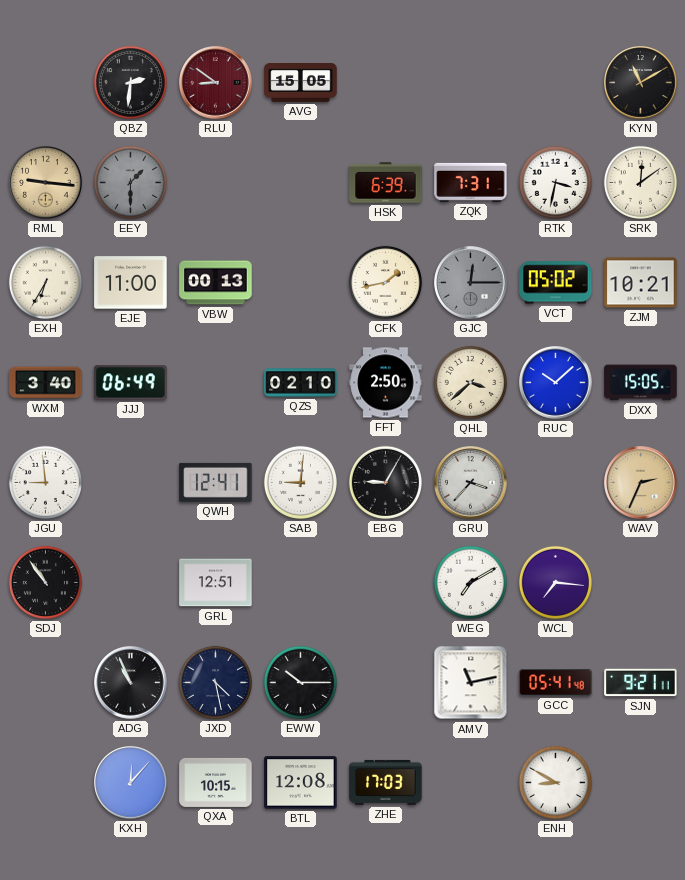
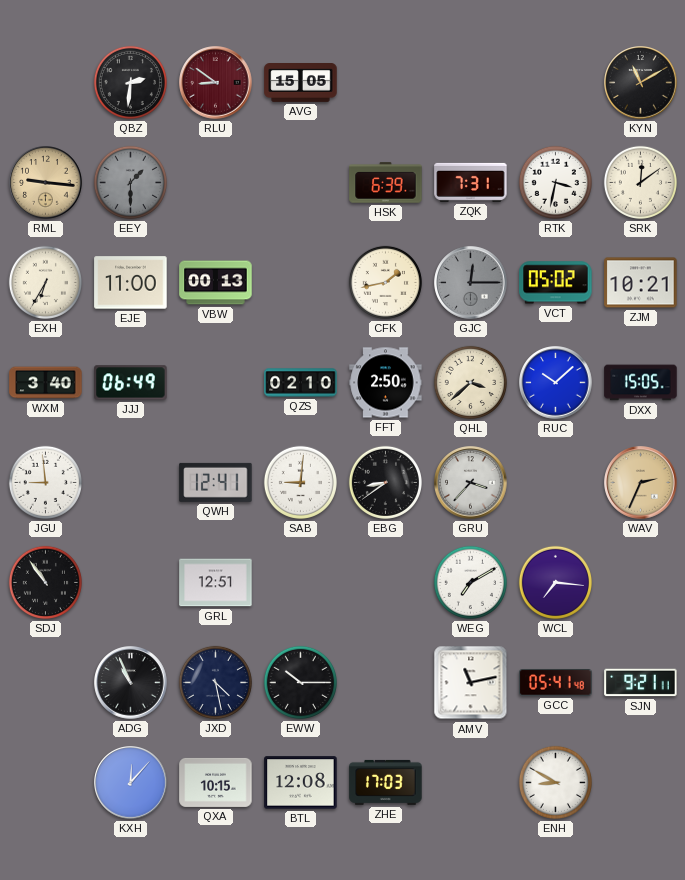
EBG: 9:05 -> 8:39 (385, 482)
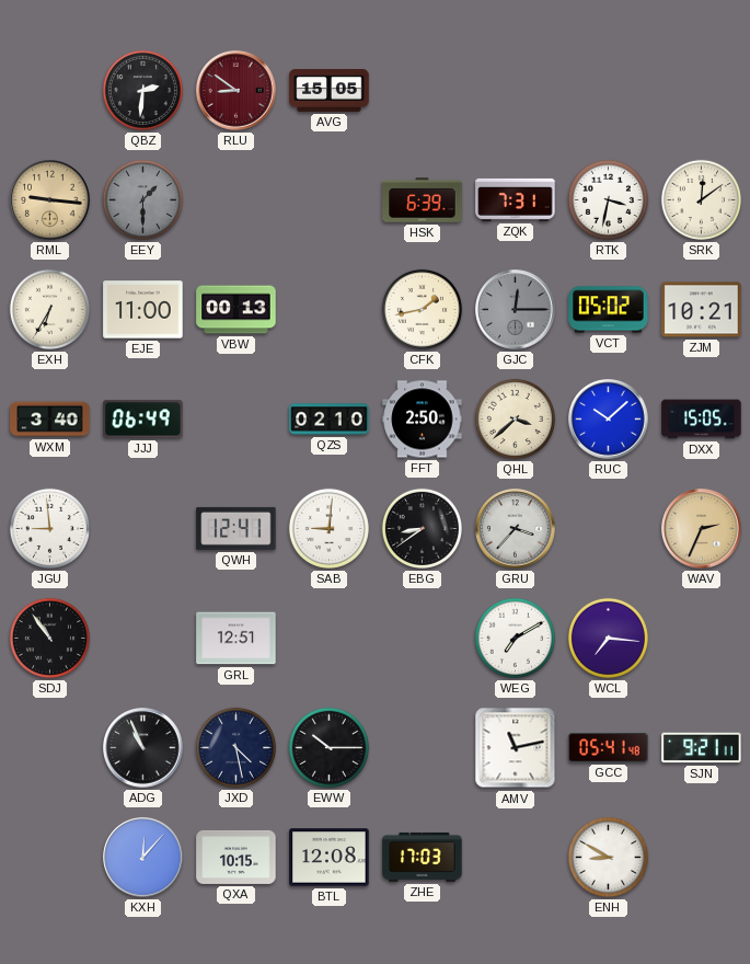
KYN: 11:10 -> none (641, 83)
